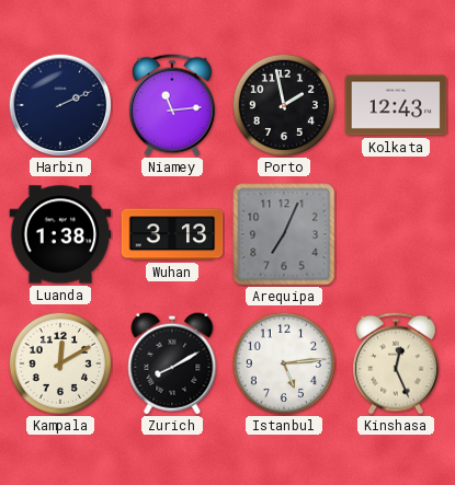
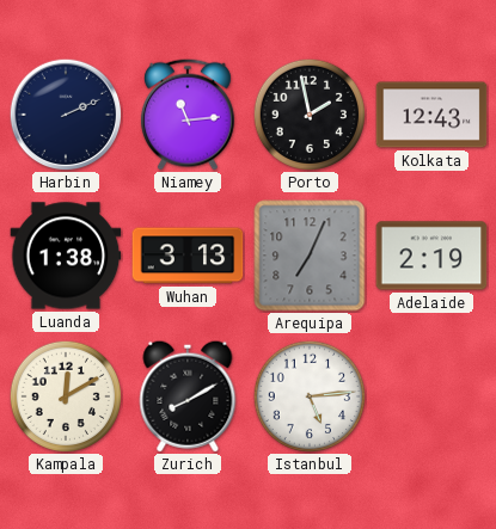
Adelaide: none -> 2:19 (431, 256)
Kinshasa: 12:26 -> none (396, 363)
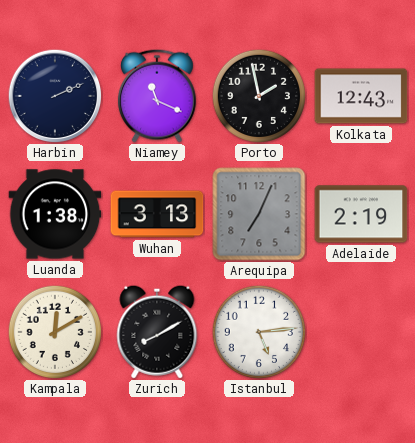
Niamey: 11:14 -> 11:19 (157, 96)
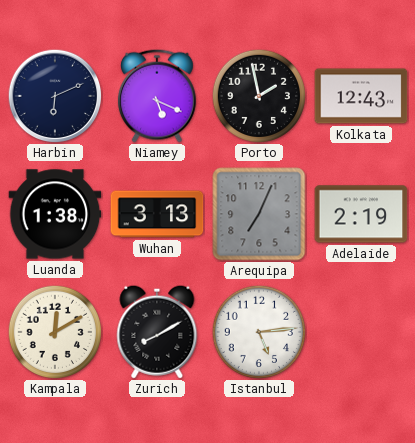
Harbin: 2:11 -> 6:11 (55, 96)
Niamey: 11:19 -> 5:19 (157, 96)
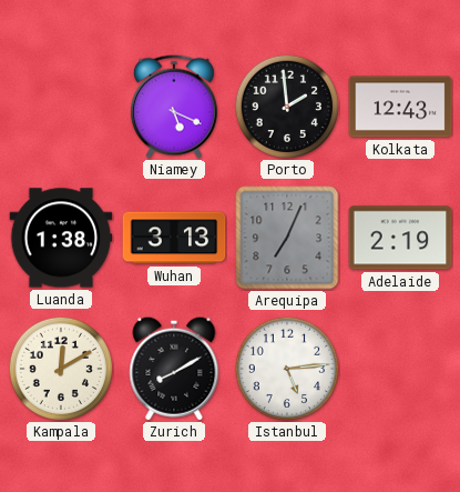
Harbin: 6:11 -> none (55, 96)
Porto: 1:58 -> 1:59 (286, 106)
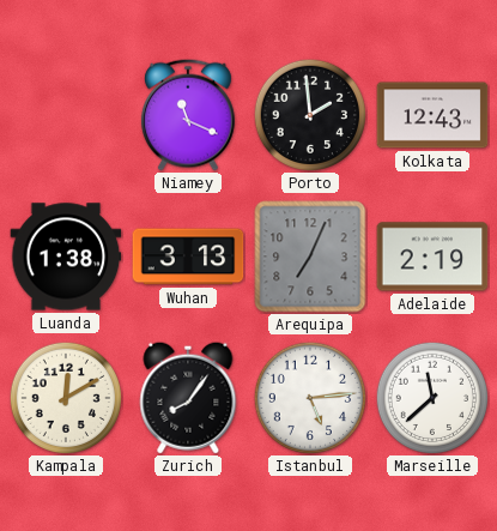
Niamey: 5:19 -> 11:19 (188, 115)
Zurich: 8:10 -> 8:06 (188, 398)
Marseille: none -> 11:38 (431, 397)
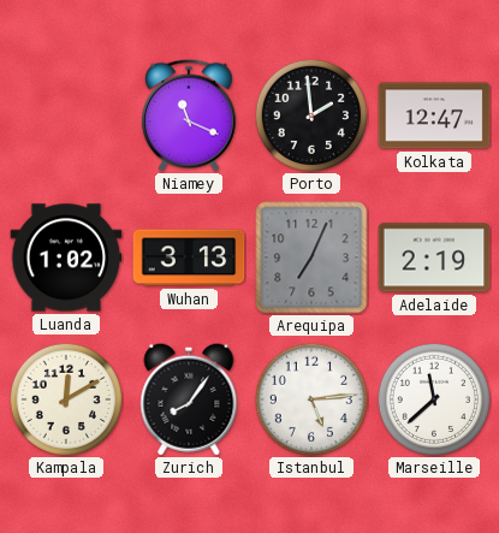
Kolkata: 12:43 -> 12:47 (434, 116)
Luanda: 1:38 -> 1:02 (66, 257)
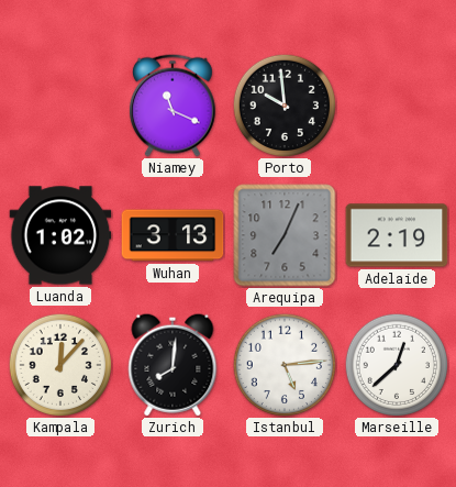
Porto: 1:59 -> 9:59 (283, 104)
Kolkata: 12:47 -> none (434, 116)
Kampala: 12:10 -> 12:07 (59, 364)
Zurich: 8:06 -> 8:01 (173, 365)
Marseille: 11:38 -> 12:38 (396, 364)
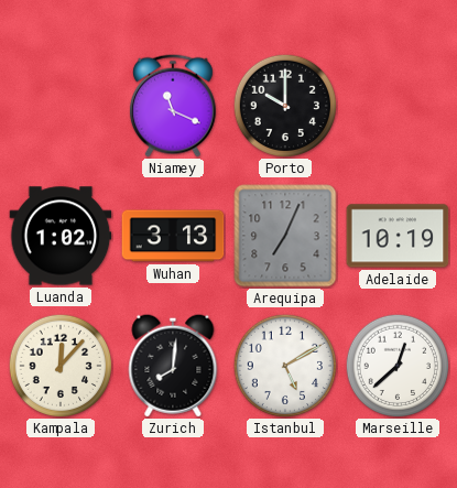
Porto: 9:59 -> 10:00 (284, 105)
Adelaide: 2:19 -> 10:19 (398, 236)
Istanbul: 5:14 -> 5:10 (284, 365)
